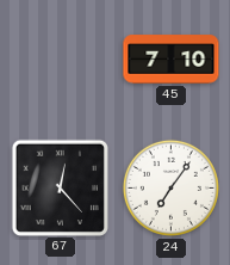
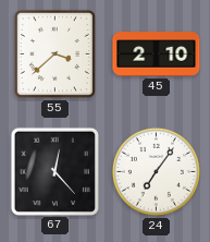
55: none -> 3:38 (54, 53)
45: 7:10 -> 2:10 (157, 55)
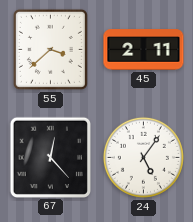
45: 2:10 -> 2:11 (144, 50)
24: 7:06 -> 5:06 (143, 157)
